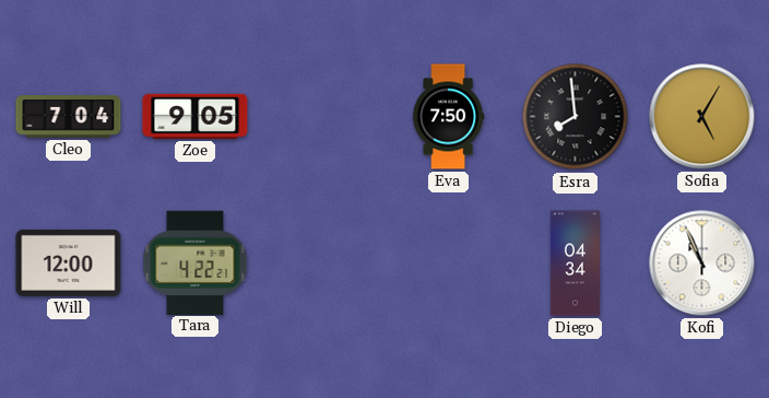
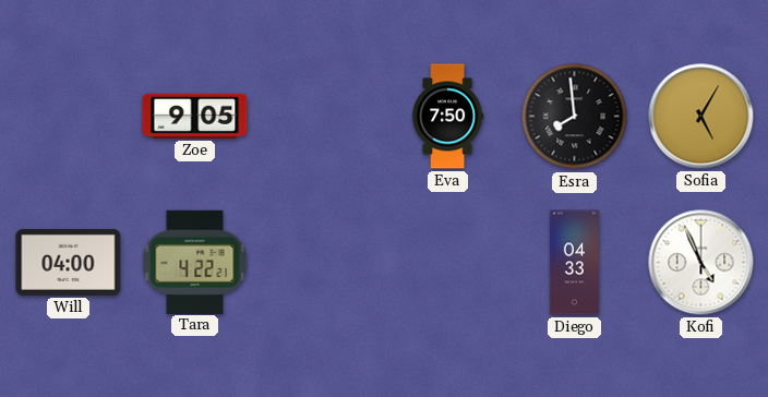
Cleo: 7:04 -> none (69, 117)
Will: 12:00 -> 04:00 (69, 262)
Diego: 04:34 -> 04:33 (574, 263)
Kofi: 10:56 -> 4:56 (701, 263)
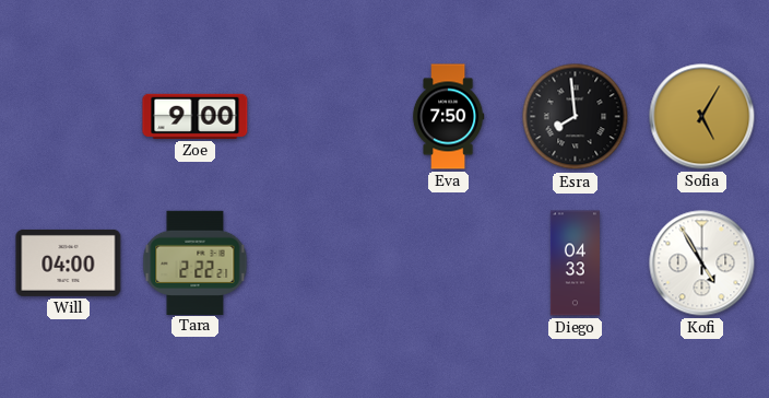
Zoe: 9:05 -> 9:00 (196, 116)
Tara: 4:22 -> 2:22 (196, 262)
Kofi: 4:56 -> 4:55 (702, 264)
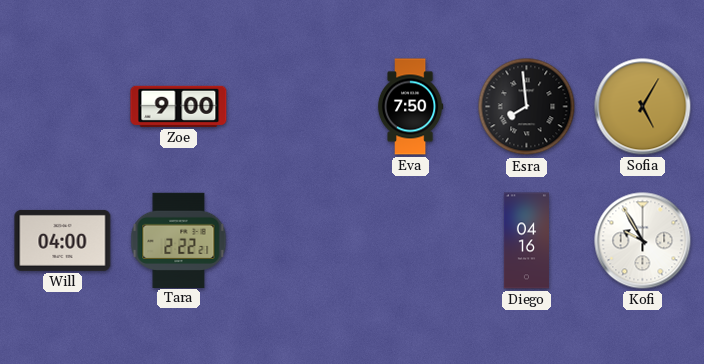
Diego: 04:33 -> 04:16 (526, 241)
Kofi: 4:55 -> 9:55 (643, 241)
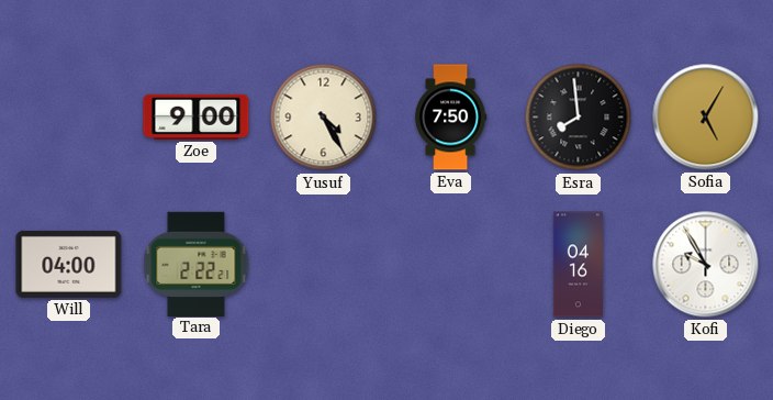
Yusuf: none -> 4:25 (324, 118)
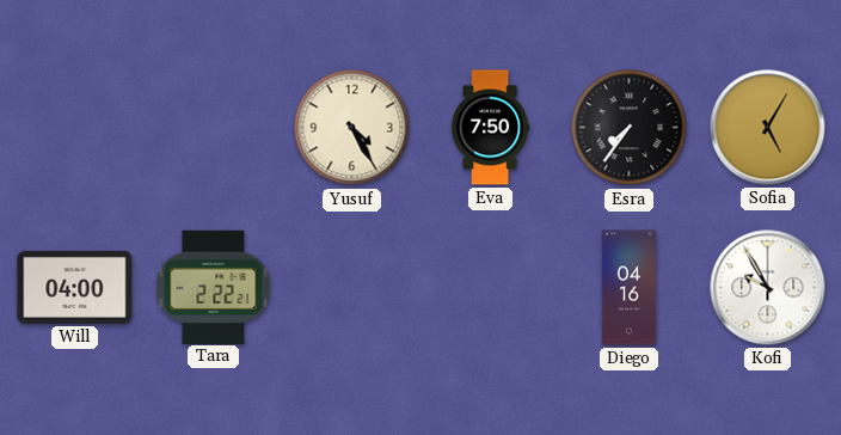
Zoe: 9:00 -> none (197, 116)
Esra: 7:59 -> 7:36 (630, 128)
